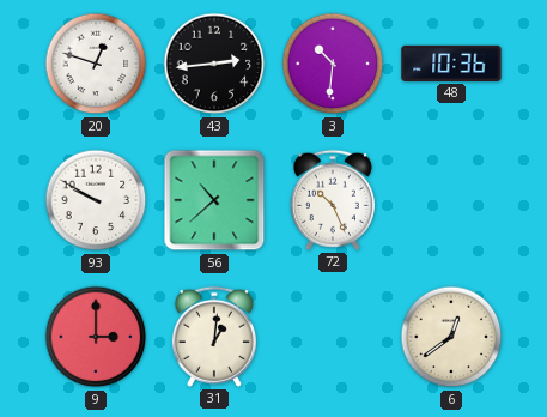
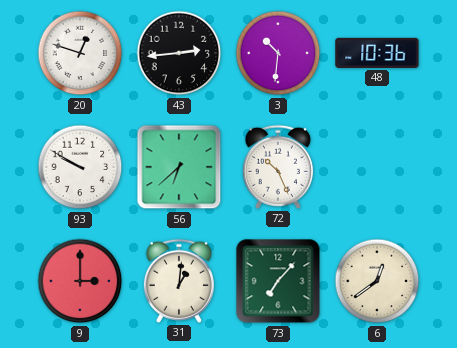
56: 10:38 -> 6:38 (179, 167)
73: none -> 7:07 (278, 281)
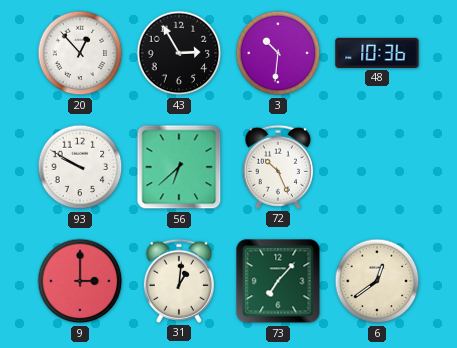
20: 12:48 -> 12:53 (80, 53)
43: 2:44 -> 2:55 (179, 53)
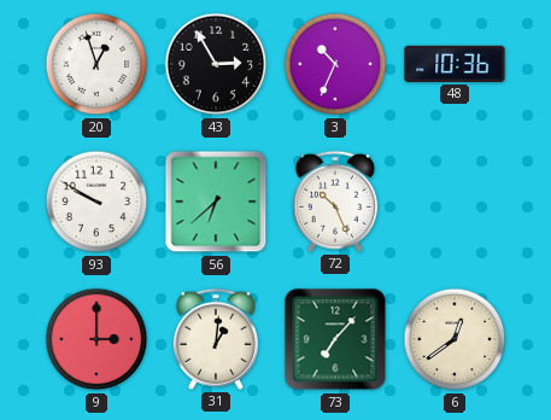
20: 12:53 -> 12:57 (96, 64)
3: 10:31 -> 10:34 (335, 64)
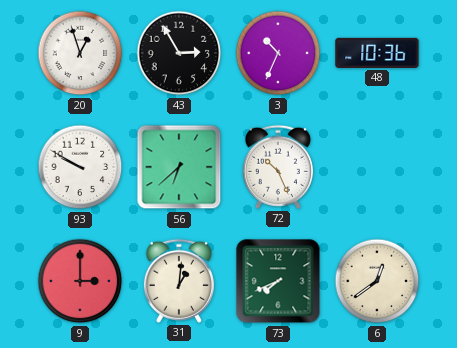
73: 7:07 -> 7:41 (278, 281)
